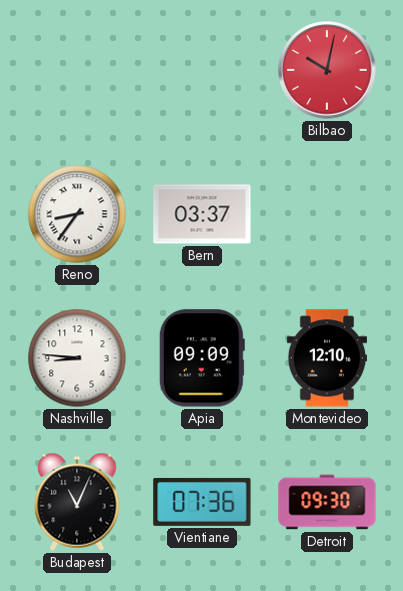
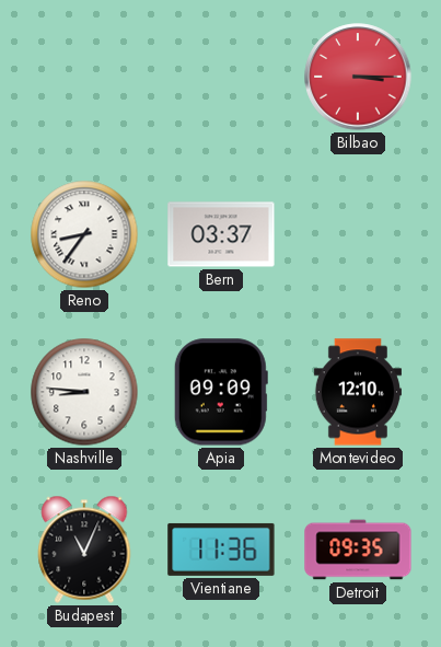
Bilbao: 10:02 -> 3:15 (358, 77)
Vientiane: 07:36 -> 11:36 (221, 550)
Detroit: 09:30 -> 09:35 (358, 550)
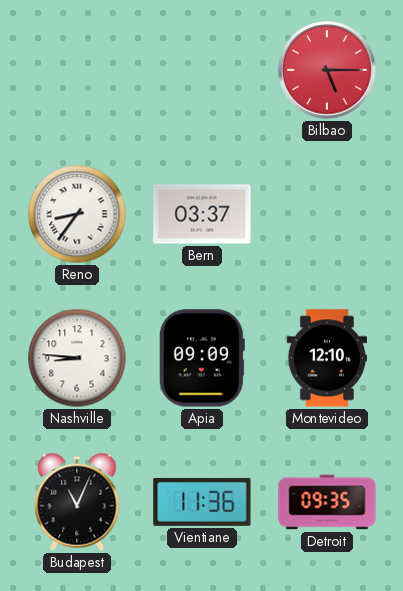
Bilbao: 3:15 -> 5:15 (327, 70)
